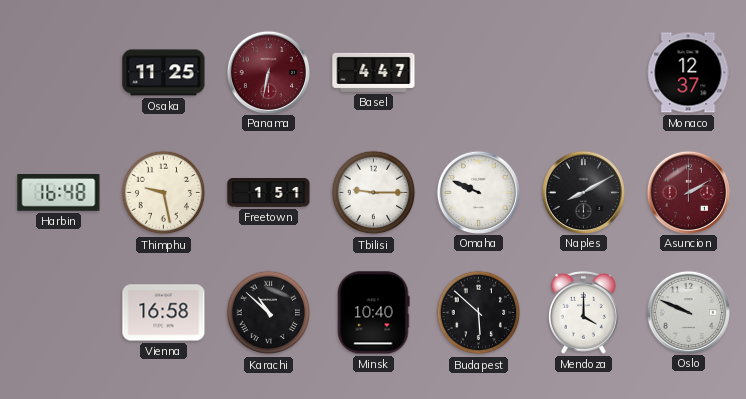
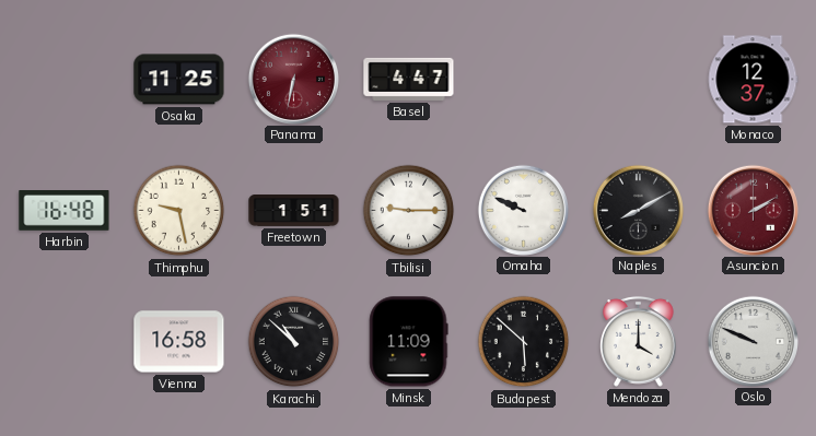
Minsk: 10:40 -> 11:09 (408, 342)
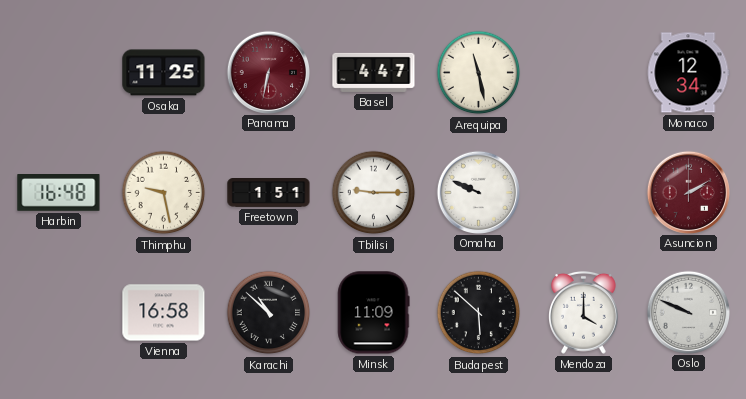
Arequipa: none -> 11:28 (479, 73)
Monaco: 12:37 -> 12:34 (688, 73)
Naples: 8:10 -> none (638, 210)
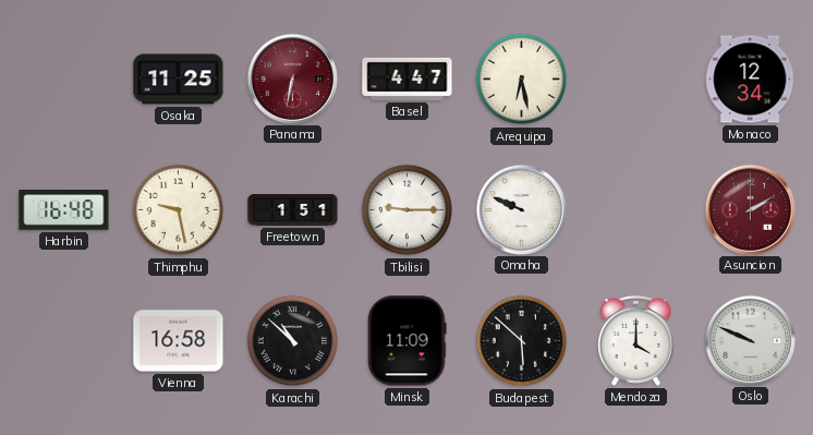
Arequipa: 11:28 -> 6:28 (522, 80)
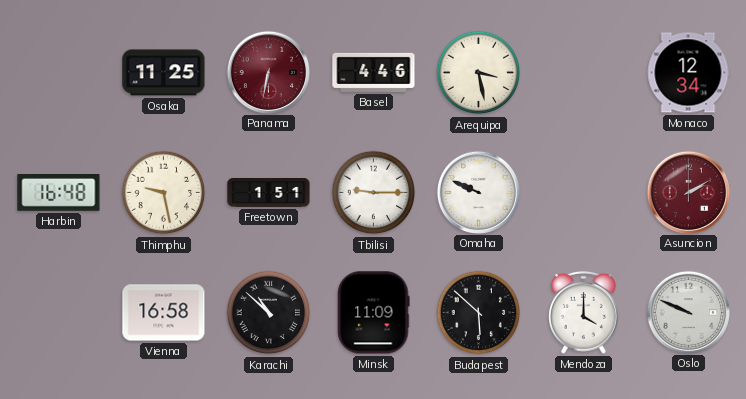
Basel: 4:47 -> 4:46 (374, 72)
Arequipa: 6:28 -> 3:28 (479, 73)
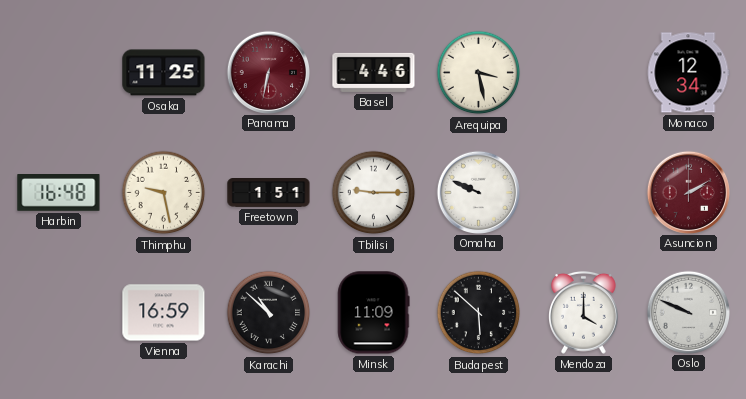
Vienna: 16:58 -> 16:59 (164, 313)
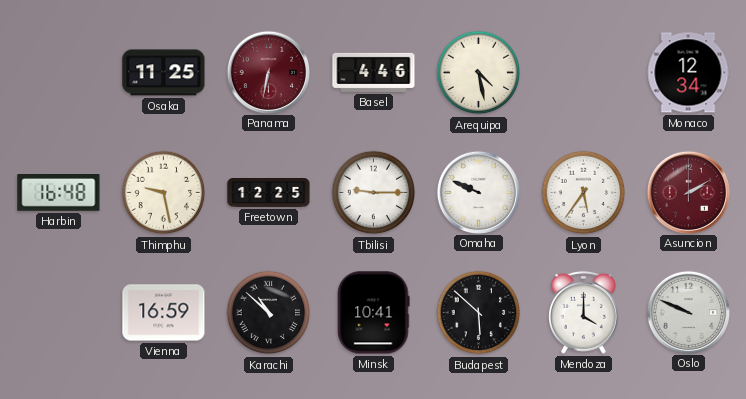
Arequipa: 3:28 -> 4:28 (479, 73)
Freetown: 1:51 -> 12:25 (269, 193)
Lyon: none -> 5:36 (584, 193)
Minsk: 11:09 -> 10:41 (373, 313)
